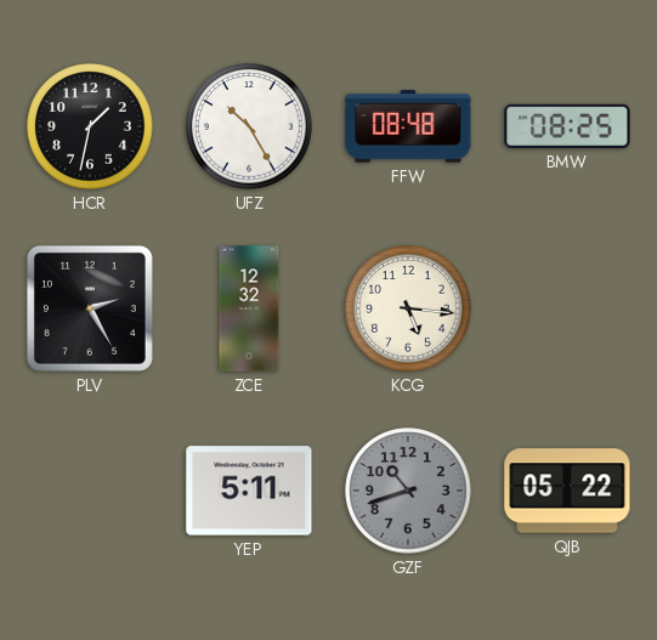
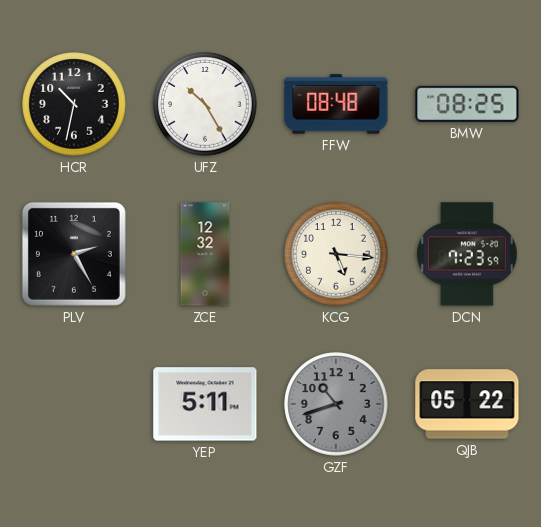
HCR: 1:32 -> 10:32 (74, 104)
DCN: none -> 7:23 (468, 254)
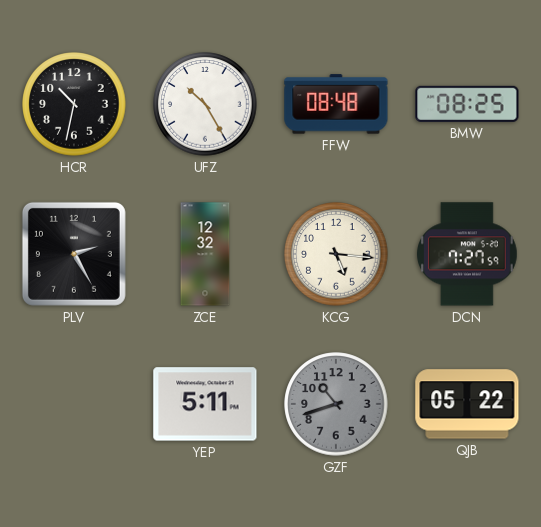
DCN: 7:23 -> 7:27 (468, 254)
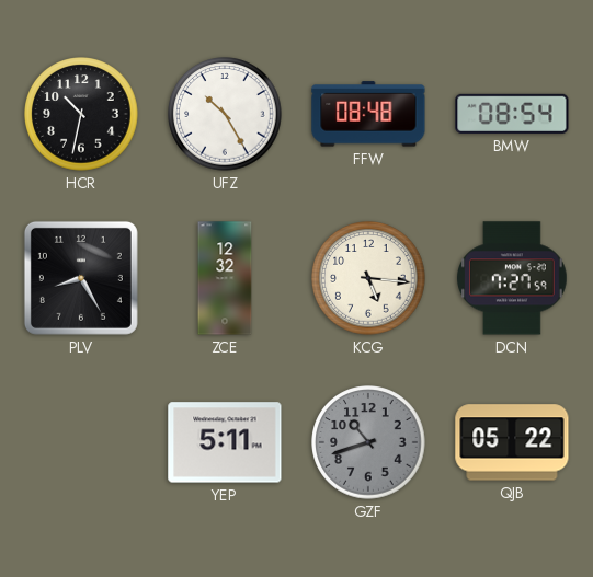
BMW: 08:25 -> 08:54 (512, 114)
PLV: 2:25 -> 8:25 (81, 278)
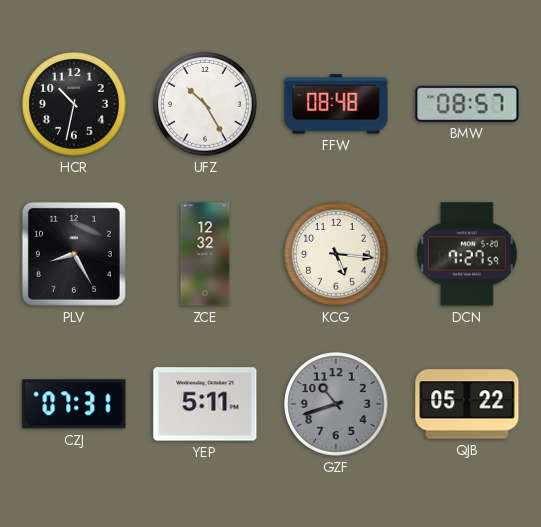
BMW: 08:54 -> 08:57 (467, 104)
CZJ: none -> 07:31 (74, 404)
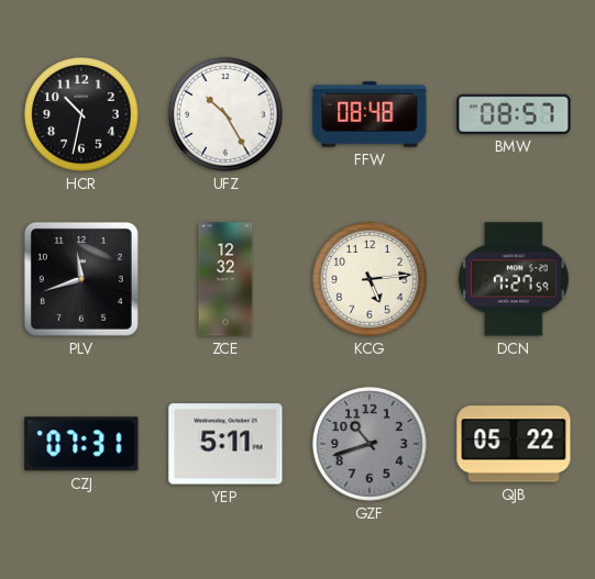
PLV: 8:25 -> 11:42 (81, 279)
KCG: 5:16 -> 5:14 (370, 279)
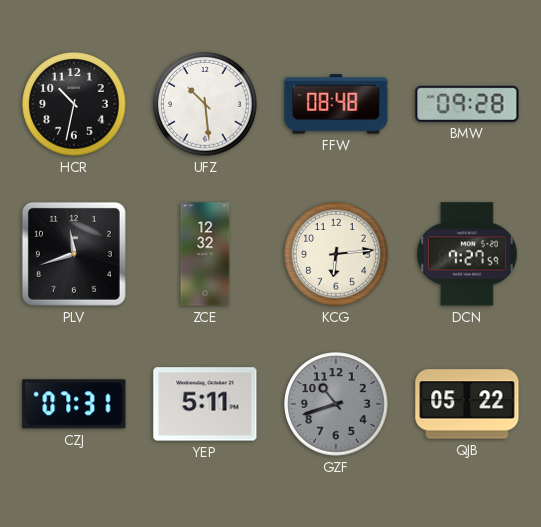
UFZ: 10:25 -> 10:29 (205, 104)
BMW: 08:57 -> 09:28 (467, 104)
KCG: 5:14 -> 6:14 (336, 254)
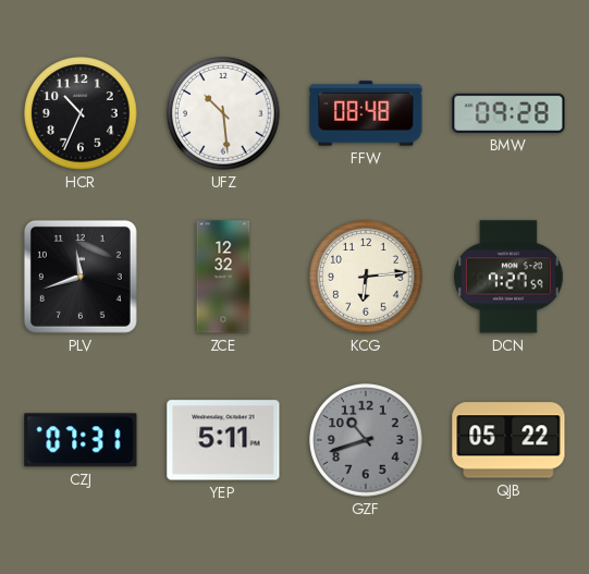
HCR: 10:32 -> 10:34 (81, 113)
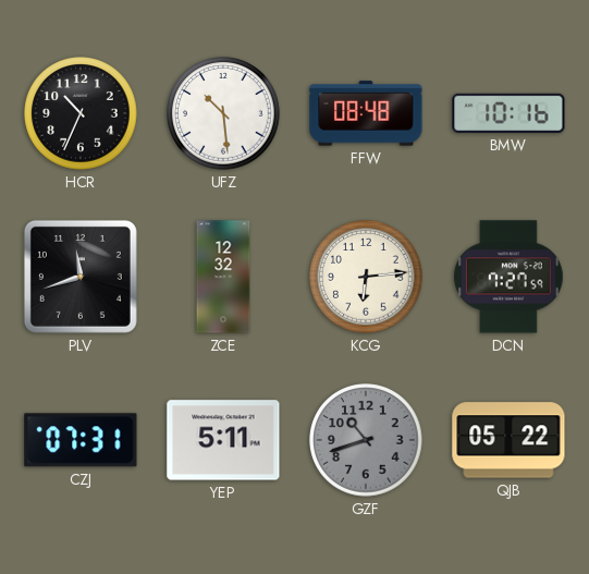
BMW: 09:28 -> 10:16 (508, 113)
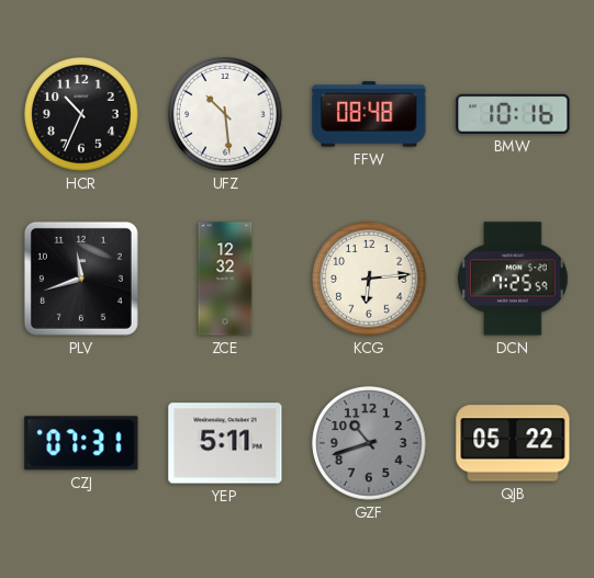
DCN: 7:27 -> 7:25 (514, 279)
